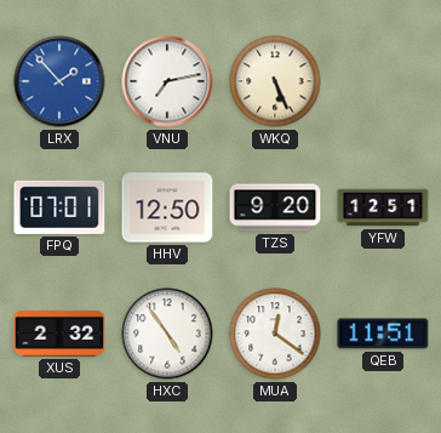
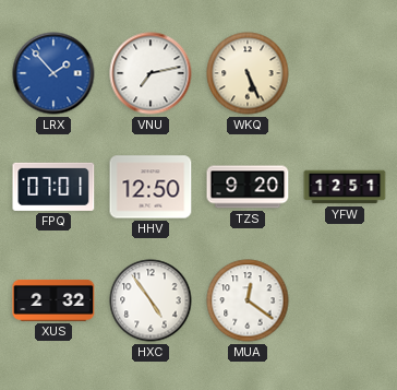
QEB: 11:51 -> none (383, 334)
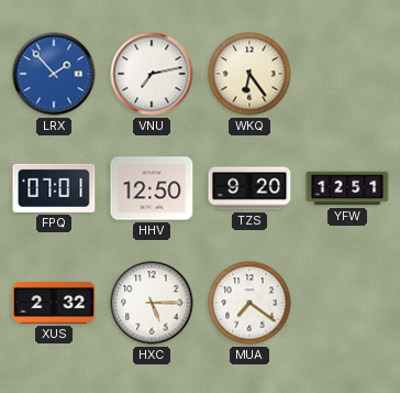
WKQ: 5:26 -> 6:24 (249, 74)
HXC: 4:54 -> 5:15 (152, 303)
MUA: 12:21 -> 7:21 (249, 303)
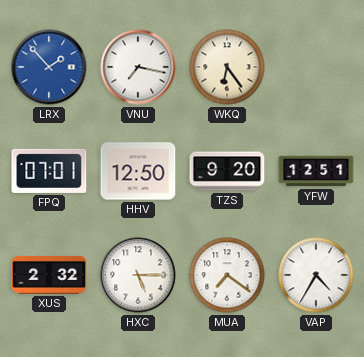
VNU: 7:13 -> 7:17 (138, 67)
VAP: none -> 4:35 (316, 275)
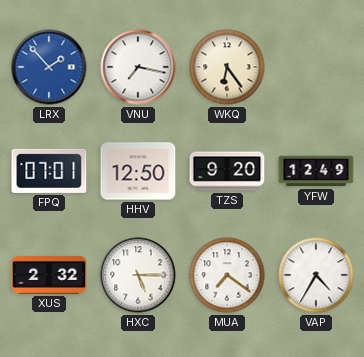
YFW: 12:51 -> 12:49 (316, 171)
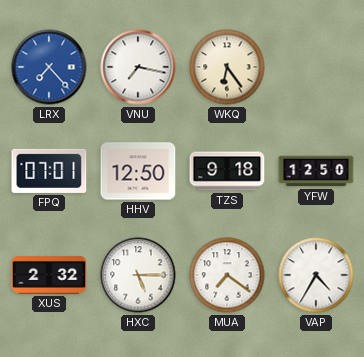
LRX: 1:53 -> 7:23 (49, 67)
TZS: 9:20 -> 9:18 (227, 171)
YFW: 12:49 -> 12:50 (316, 171)
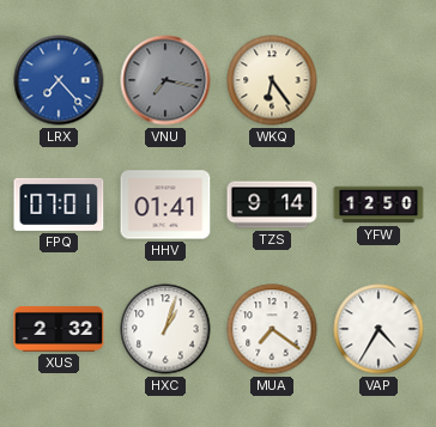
VNU dial: white -> grey (165, 80)
HHV: 12:50 -> 01:41 (165, 205)
TZS: 9:18 -> 9:14 (272, 205)
HXC: 5:15 -> 1:03 (165, 329)
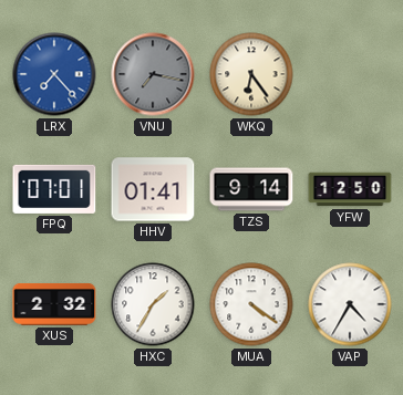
HXC: 1:03 -> 1:35 (153, 304)
MUA: 7:21 -> 4:21 (251, 304)
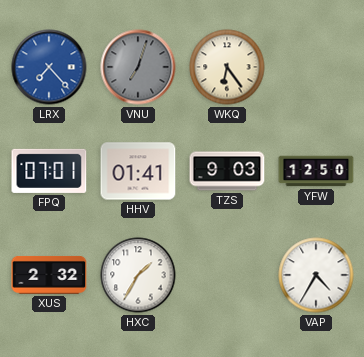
VNU: 7:17 -> 7:03 (138, 67)
TZS: 9:14 -> 9:03 (227, 171)
MUA: 4:21 -> none (251, 304)
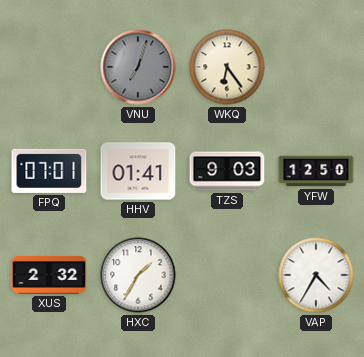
LRX: 7:23 -> none (49, 67)
